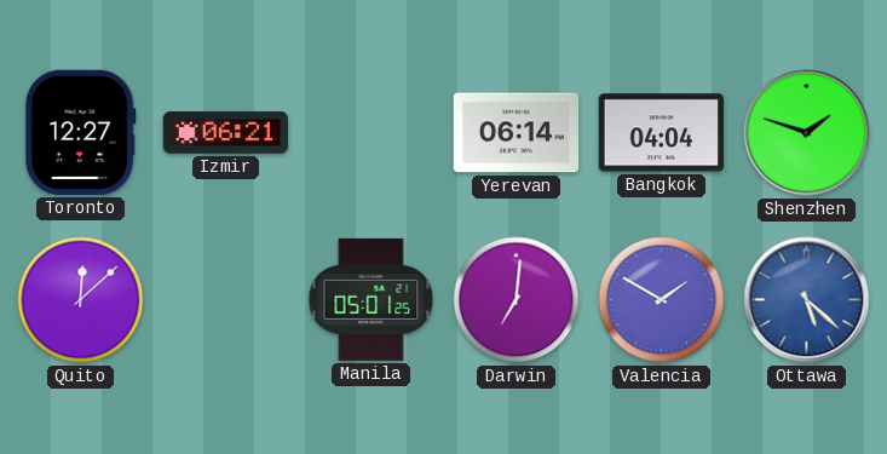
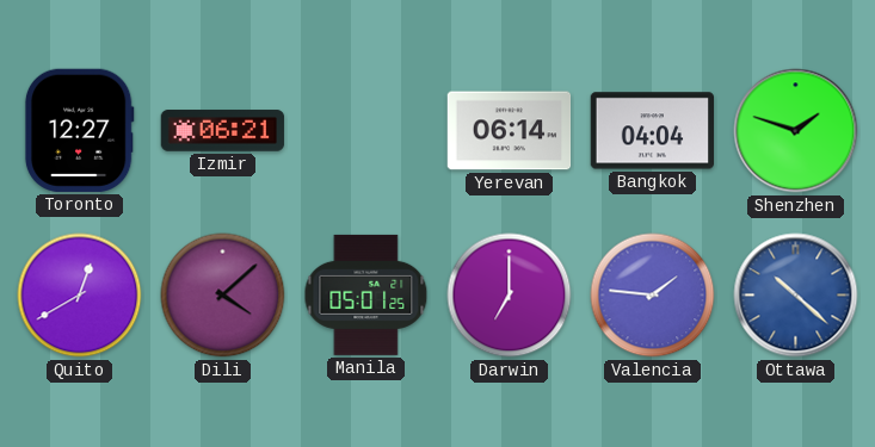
Quito: 12:08 -> 12:40 (80, 296)
Dili: none -> 4:08 (223, 296)
Darwin: 7:01 -> 7:00 (510, 296)
Valencia: 1:50 -> 1:46 (653, 296)
Ottawa: 5:22 -> 10:22 (796, 296)
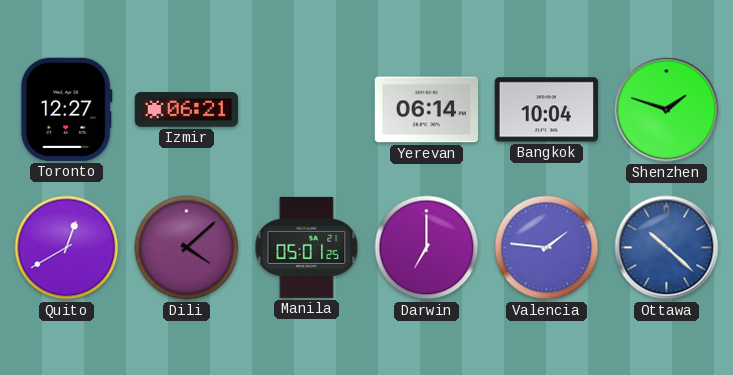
Bangkok: 04:04 -> 10:04 (546, 110)
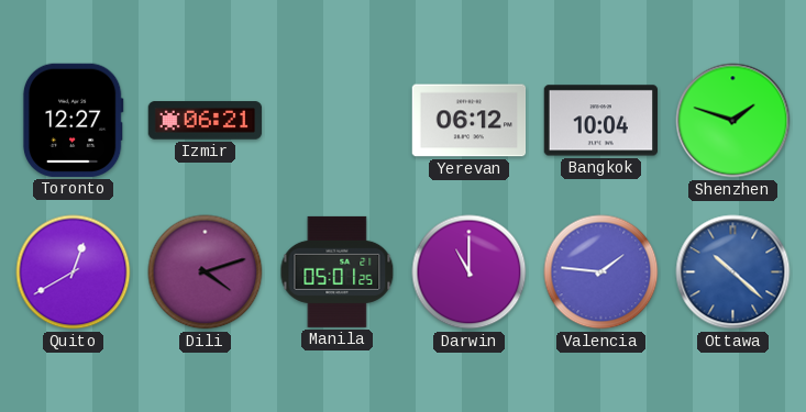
Yerevan: 06:14 -> 06:12 (470, 121)
Dili: 4:08 -> 4:12 (206, 272)
Darwin: 7:00 -> 11:00 (470, 272)
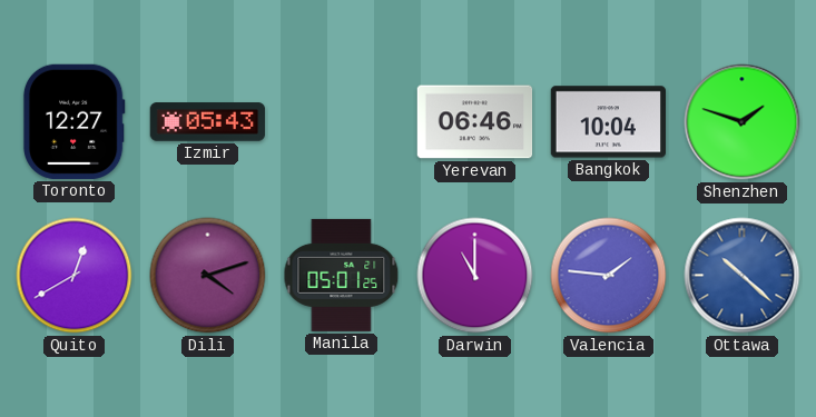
Izmir: 06:21 -> 05:43 (208, 122)
Yerevan: 06:12 -> 06:46 (475, 122)
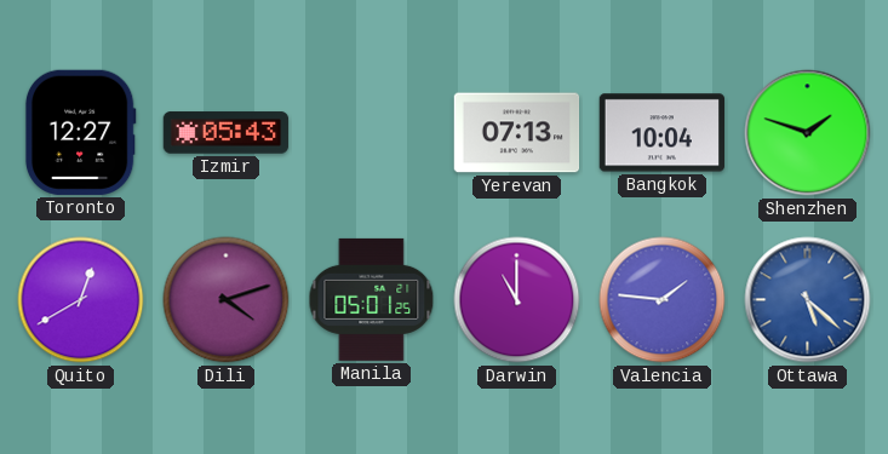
Yerevan: 06:46 -> 07:13 (517, 133)
Ottawa: 10:22 -> 5:22 (808, 300)
